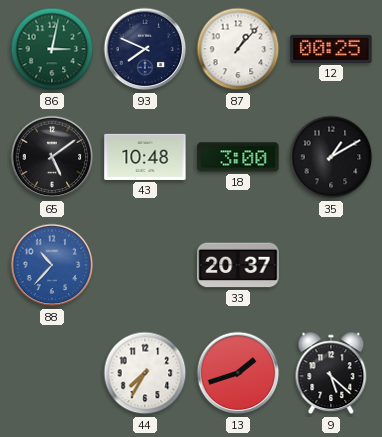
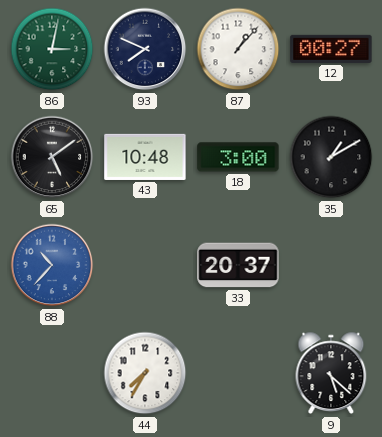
12: 00:25 -> 00:27 (331, 49)
13: 1:42 -> none (238, 373)
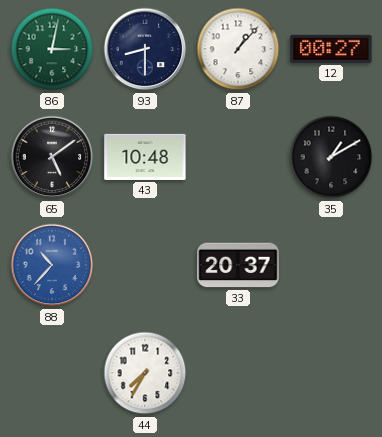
93: 7:49 -> 8:30 (145, 49)
18: 3:00 -> none (238, 157)
9: 5:22 -> none (331, 373)
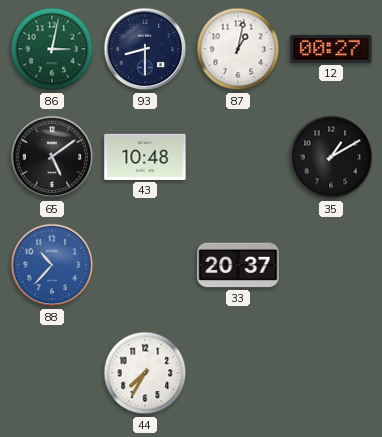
87: 1:07 -> 1:02 (238, 49)
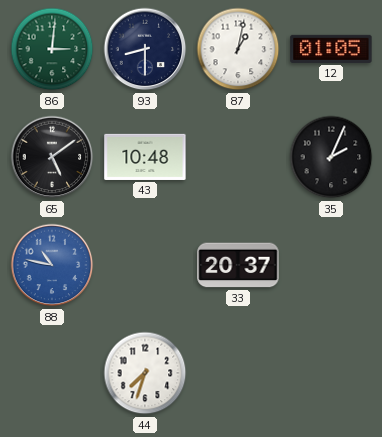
86: 3:02 -> 3:01 (52, 49)
12: 00:27 -> 01:05 (331, 49)
35: 1:10 -> 2:04 (331, 157)
88: 10:37 -> 10:47 (52, 265)
44: 7:35 -> 7:33 (145, 373)
